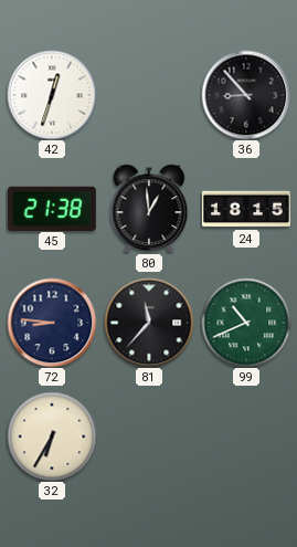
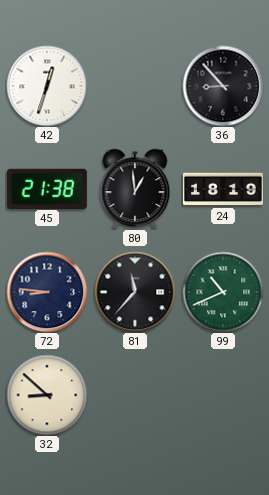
24: 18:15 -> 18:19 (223, 189)
32: 6:35 -> 8:52 (47, 395)
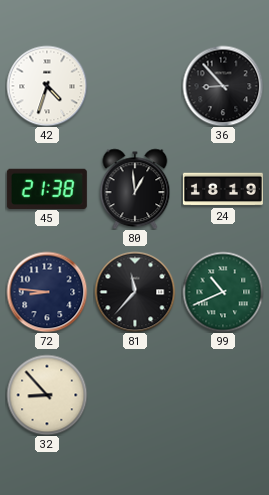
42: 12:33 -> 4:33 (47, 86)
32: 8:52 -> 8:53 (47, 395)
